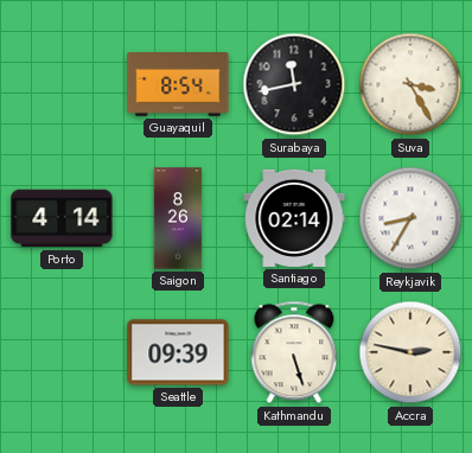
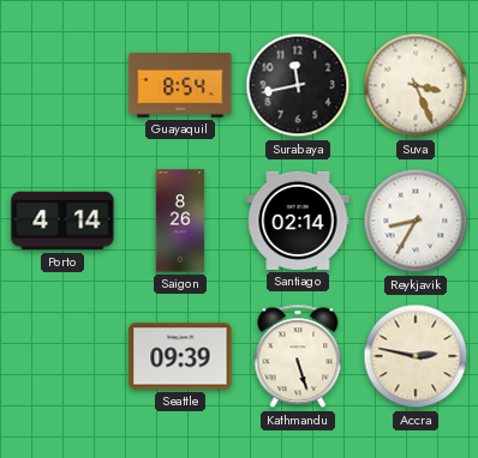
Suva: 3:25 -> 3:26 (416, 85)
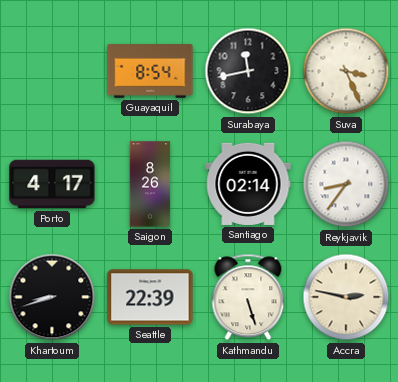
Porto: 4:14 -> 4:17 (52, 184)
Reykjavik: 8:35 -> 8:36 (346, 184)
Khartoum: none -> 8:42 (52, 297)
Seattle: 09:39 -> 22:39 (150, 297)
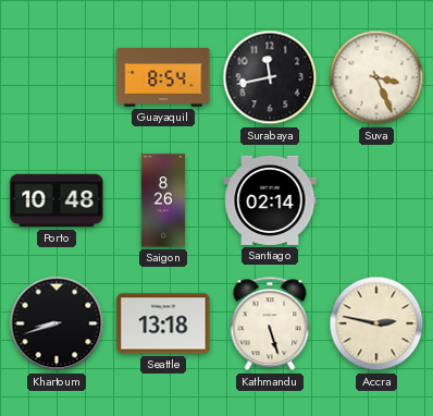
Porto: 4:17 -> 10:48 (57, 200)
Reykjavik: 8:36 -> none (346, 184)
Seattle: 22:39 -> 13:18 (163, 323)
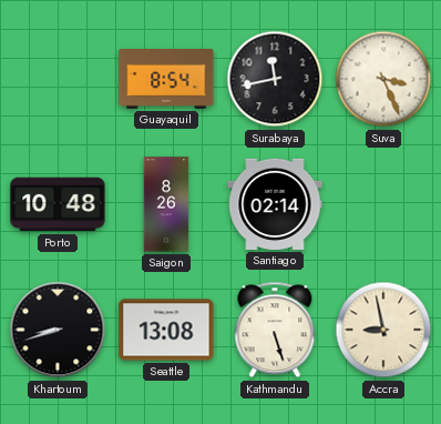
Seattle: 13:18 -> 13:08 (166, 330)
Accra: 2:47 -> 8:58 (383, 330)
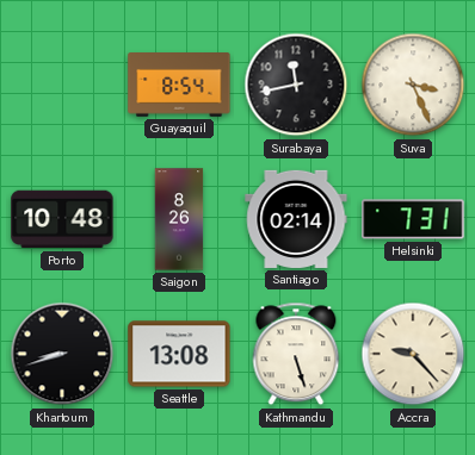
Helsinki: none -> 7:31 (413, 219)
Accra: 8:58 -> 9:23 (413, 354)
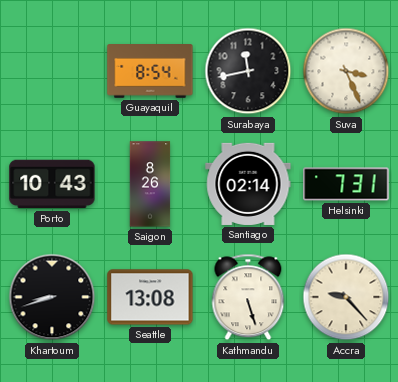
Porto: 10:48 -> 10:43 (52, 184)
